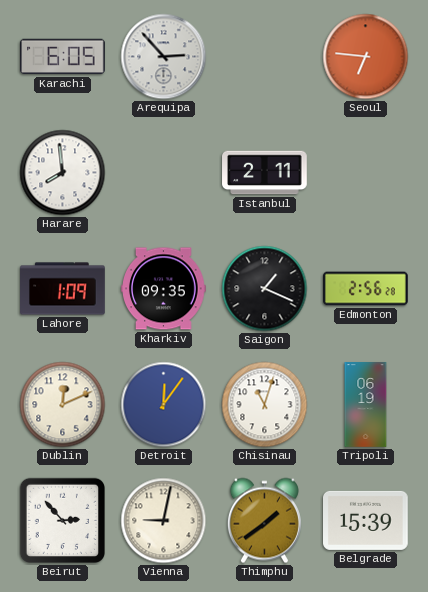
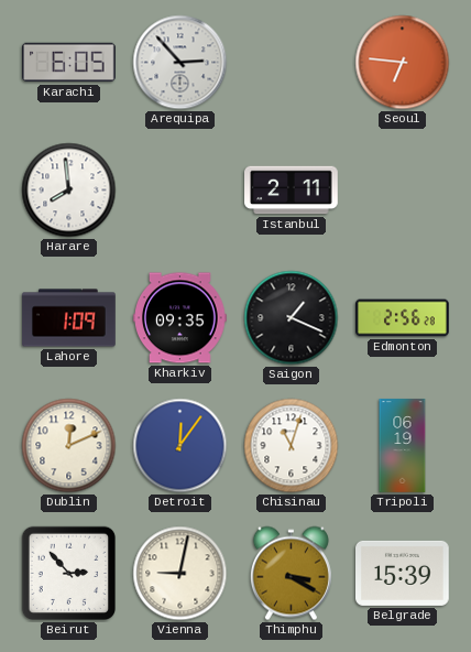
Thimphu: 1:39 -> 3:20 (291, 574)
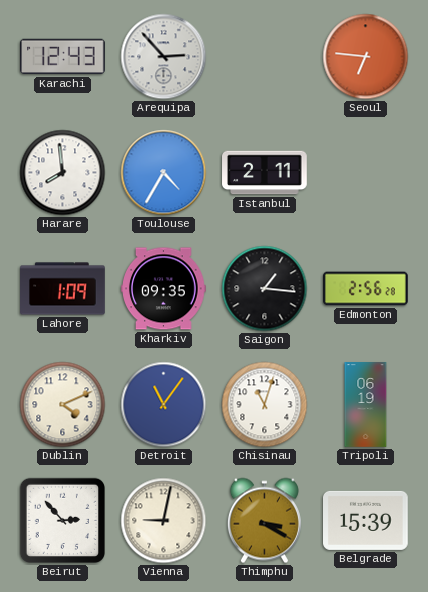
Karachi: 6:05 -> 12:43 (63, 57)
Toulouse: none -> 4:35 (164, 173)
Saigon: 1:19 -> 1:16 (265, 289)
Dublin: 12:11 -> 4:11 (63, 405)
Detroit: 12:06 -> 11:06 (164, 405)
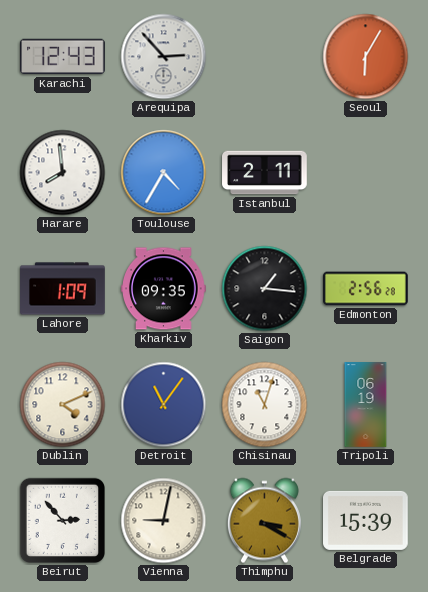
Seoul: 6:46 -> 6:05 (366, 57)
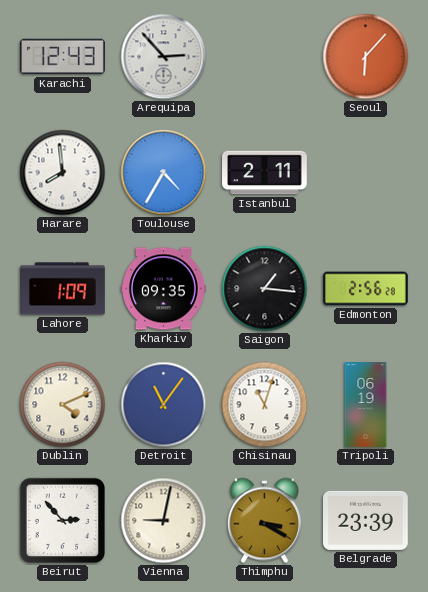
Seoul: 6:05 -> 6:07 (366, 57)
Belgrade: 15:39 -> 23:39 (366, 520)
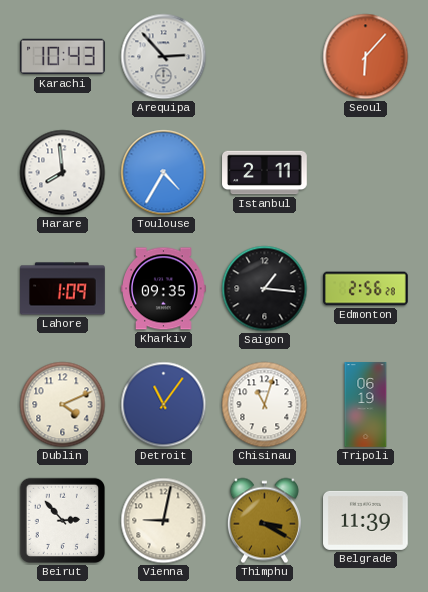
Karachi: 12:43 -> 10:43 (63, 57)
Belgrade: 23:39 -> 11:39 (366, 520)
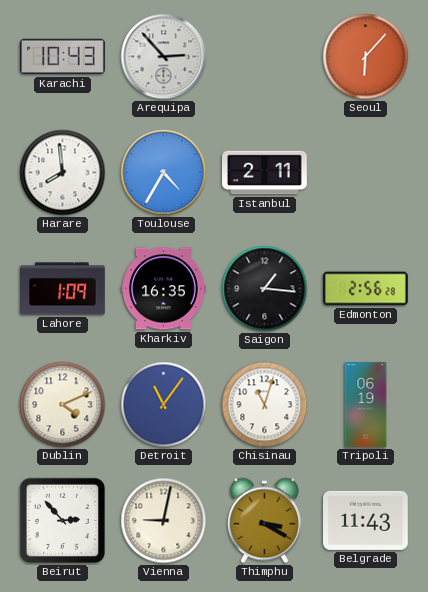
Kharkiv: 09:35 -> 16:35 (164, 289)
Belgrade: 11:39 -> 11:43 (366, 520)
